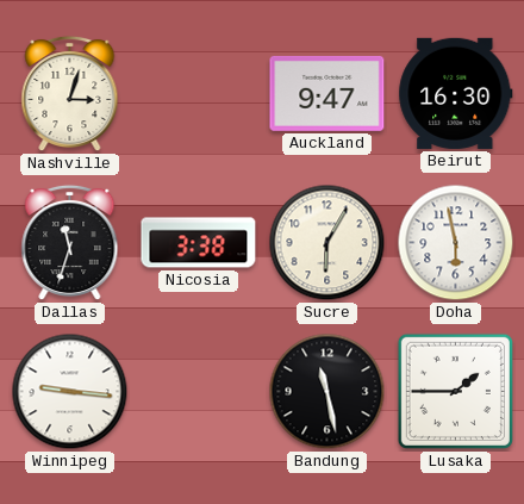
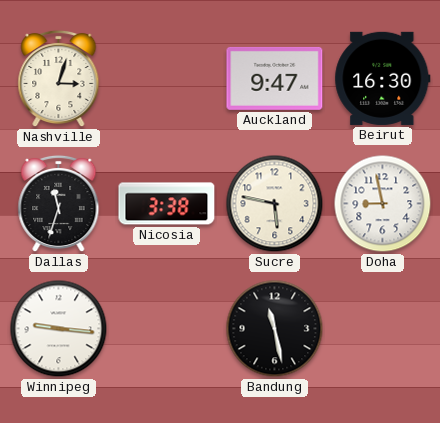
Sucre: 6:05 -> 5:47 (275, 204)
Doha: 5:58 -> 8:58 (383, 204)
Lusaka: 1:45 -> none (455, 391)
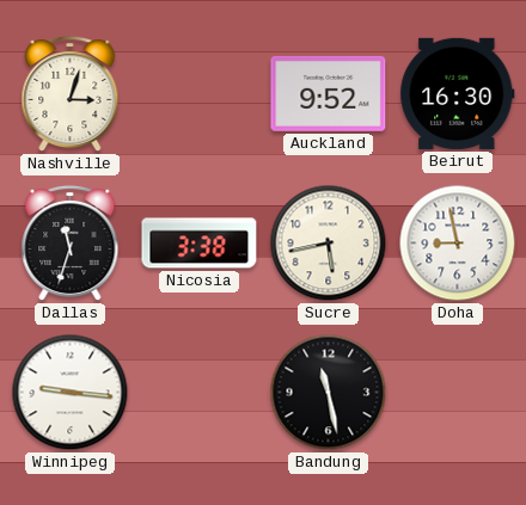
Auckland: 9:47 -> 9:52 (329, 93)
Sucre: 5:47 -> 5:43 (329, 244)
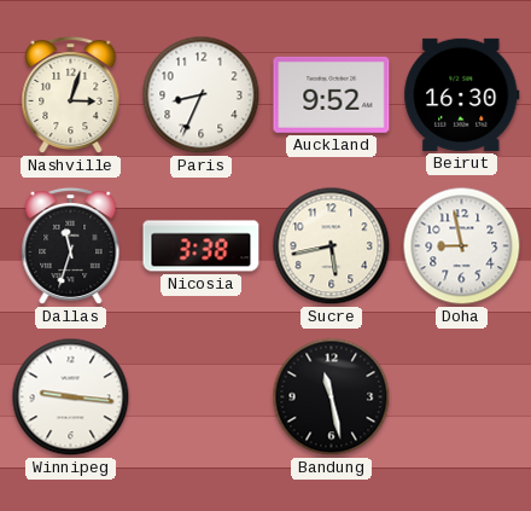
Paris: none -> 8:34 (202, 95)
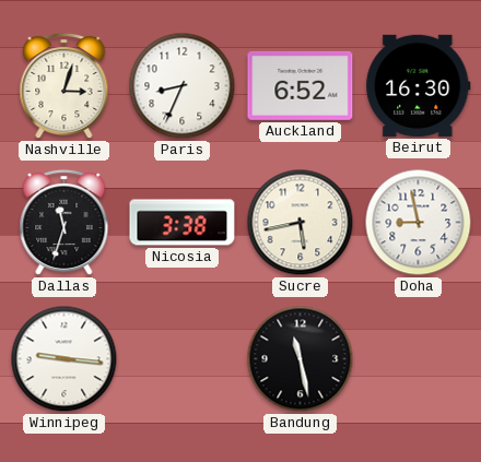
Auckland: 9:52 -> 6:52 (301, 85)
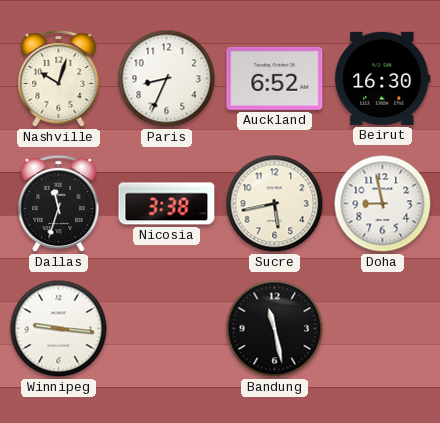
Nashville: 3:03 -> 10:03 (59, 79)
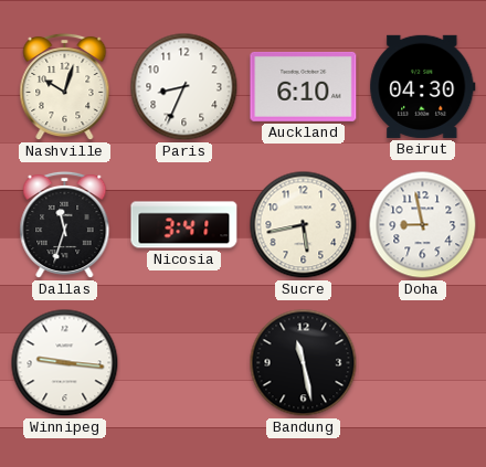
Auckland: 6:52 -> 6:10 (304, 86)
Beirut: 16:30 -> 04:30 (423, 86)
Nicosia: 3:38 -> 3:41 (184, 225)
